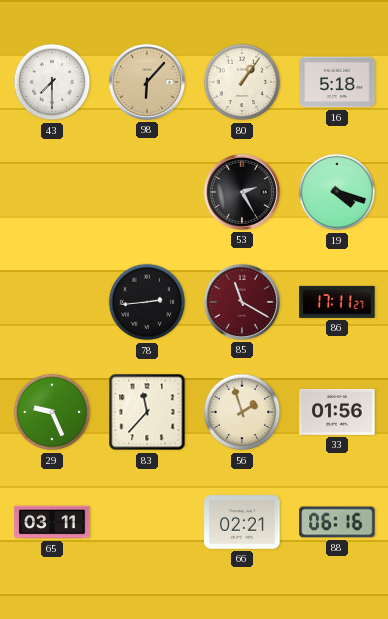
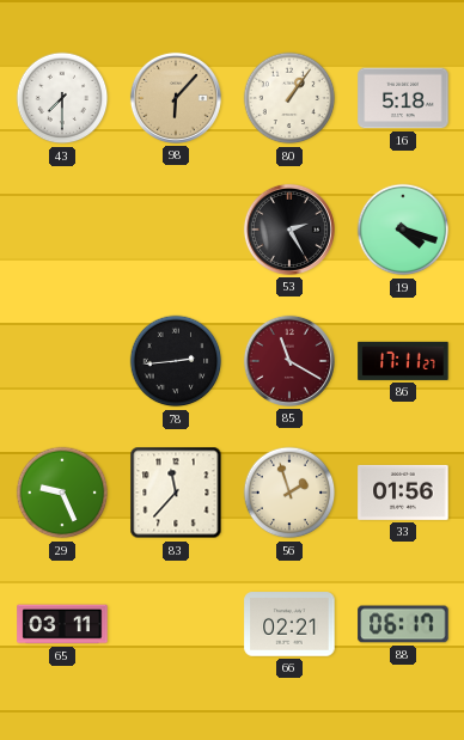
88: 06:16 -> 06:17 (403, 624)
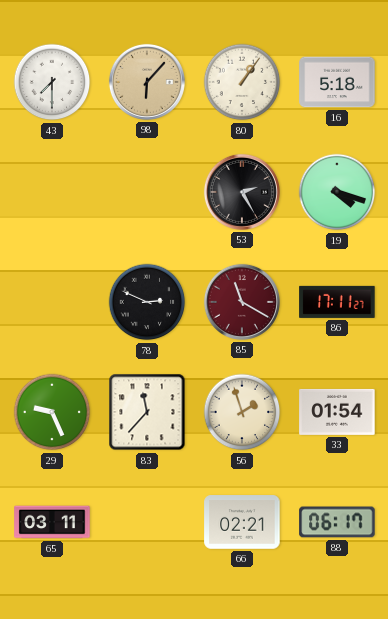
78: 2:44 -> 2:49 (147, 302)
33: 01:56 -> 01:54 (337, 412)
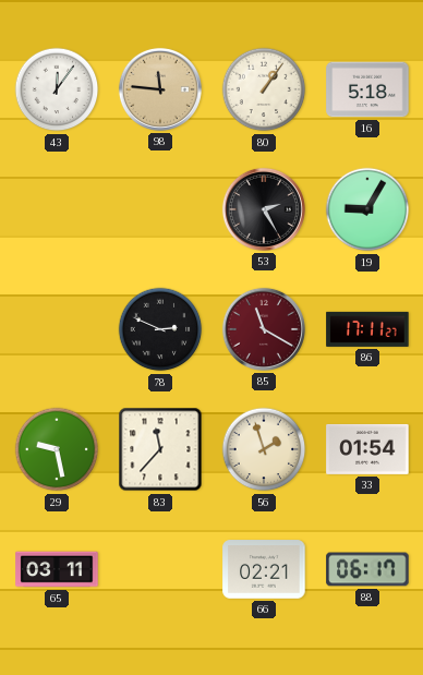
43: 7:30 -> 12:06 (57, 89)
98: 6:07 -> 11:46 (160, 89)
19: 4:18 -> 9:05 (367, 209)
29: 9:26 -> 9:28 (57, 449)
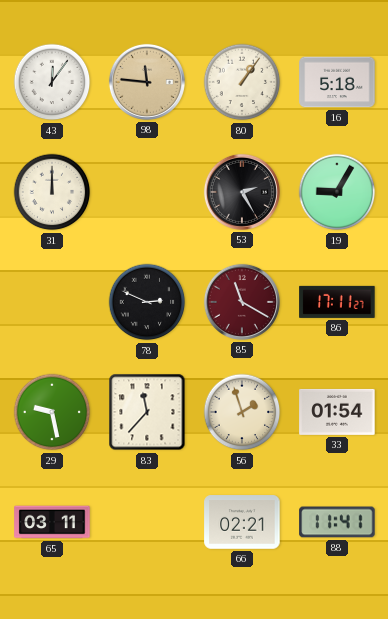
31: none -> 12:00 (52, 192)
88: 06:17 -> 11:41 (337, 522)
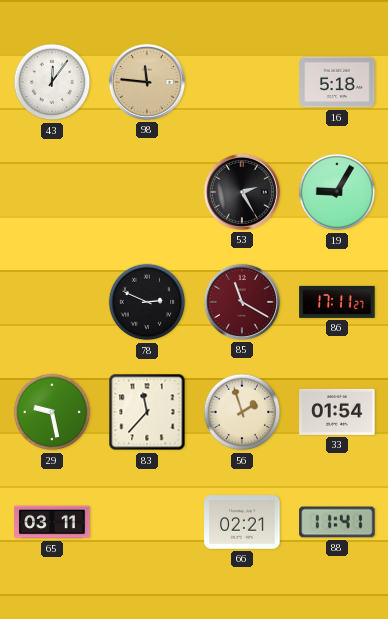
80: 1:06 -> none (242, 82)
31: 12:00 -> none (52, 192)
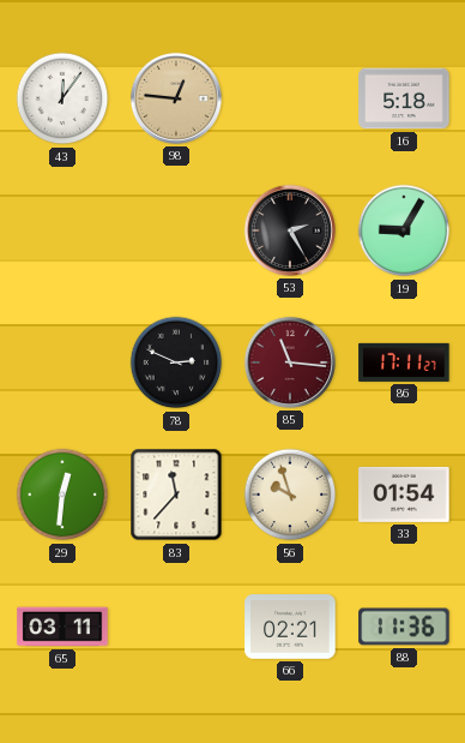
98: 11:46 -> 12:46 (176, 98)
85: 11:20 -> 11:16 (290, 362)
29: 9:28 -> 12:31 (62, 495)
56: 1:57 -> 9:57 (290, 495)
88: 11:41 -> 11:36 (404, 627)
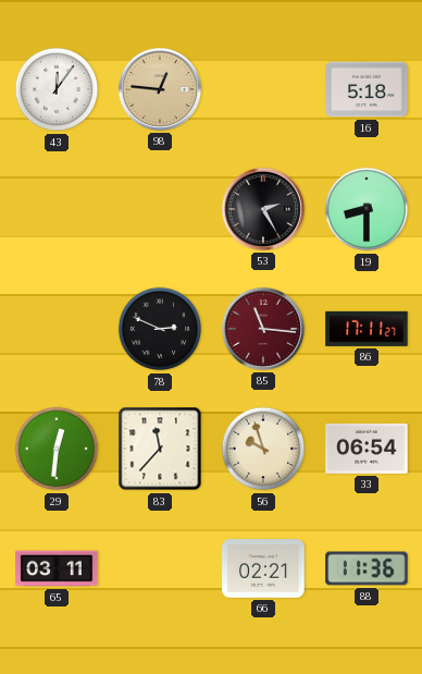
19: 9:05 -> 8:30 (367, 209)
33: 01:54 -> 06:54 (367, 449)
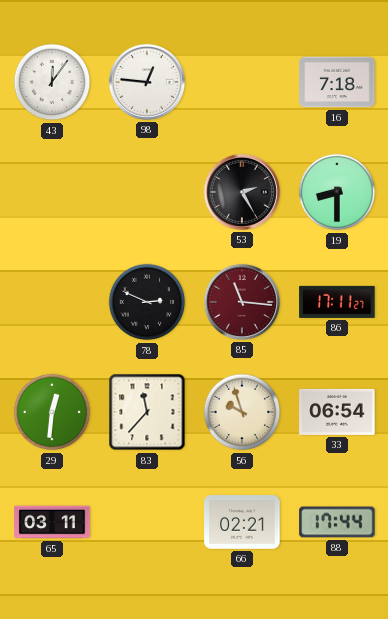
98 dial: champagne -> white (147, 82)
16: 5:18 -> 7:18 (337, 82)
88: 11:36 -> 17:44 (337, 522)
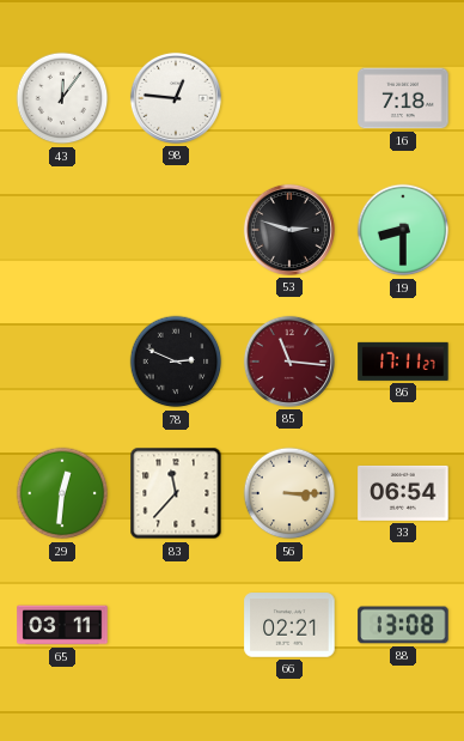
53: 2:25 -> 2:48 (289, 230)
56: 9:57 -> 3:15 (289, 493)
88: 17:44 -> 13:08 (403, 625)
